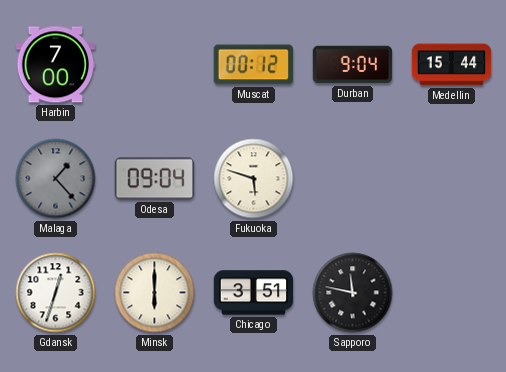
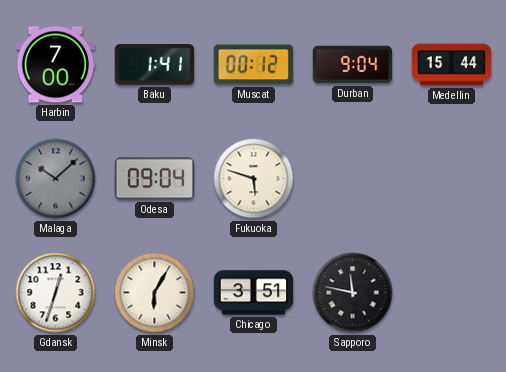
Baku: none -> 1:41 (155, 65)
Malaga: 1:23 -> 10:08 (56, 179)
Minsk: 6:00 -> 6:05 (155, 293)
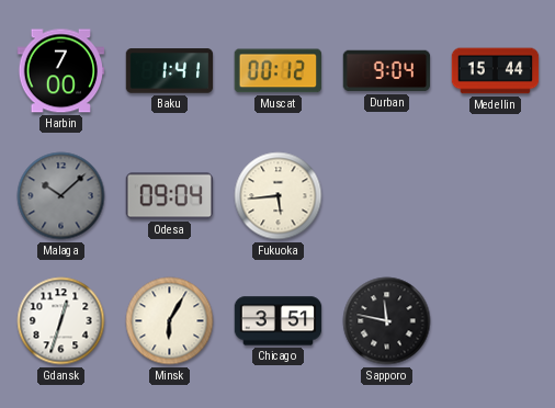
Fukuoka: 5:48 -> 5:44 (279, 196)
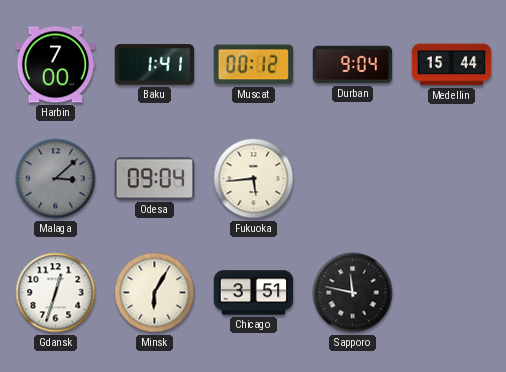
Malaga: 10:08 -> 3:08 (56, 179)
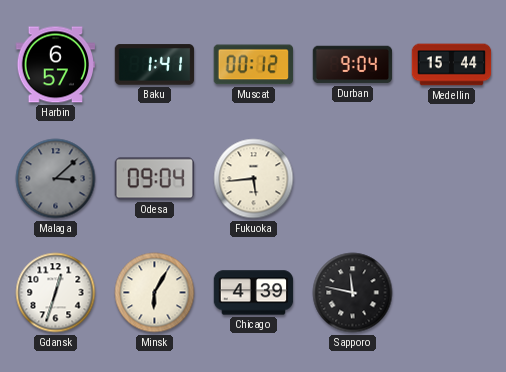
Harbin: 7:00 -> 6:57 (56, 65)
Chicago: 3:51 -> 4:39 (254, 293)
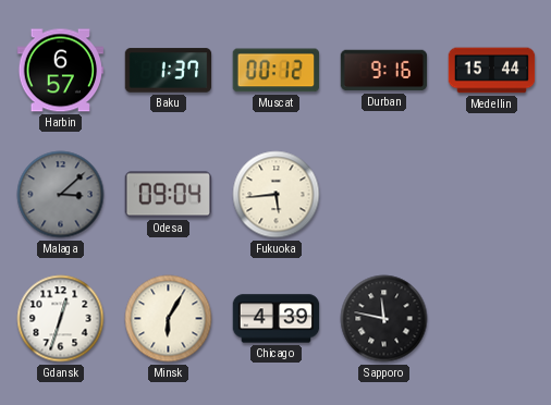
Baku: 1:41 -> 1:37 (169, 71)
Durban: 9:04 -> 9:16 (384, 71)
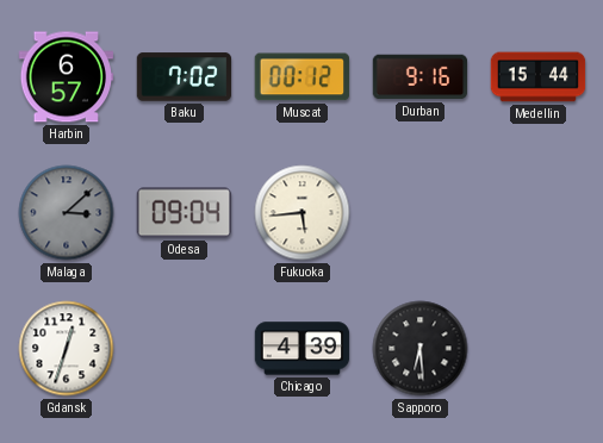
Baku: 1:37 -> 7:02 (185, 77)
Minsk: 6:05 -> none (169, 319)
Sapporo: 11:47 -> 6:29 (421, 349)
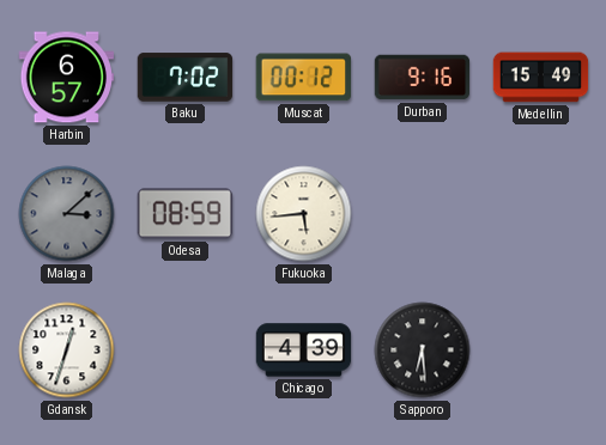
Medellin: 15:44 -> 15:49 (541, 78)
Odesa: 09:04 -> 08:59 (186, 214)
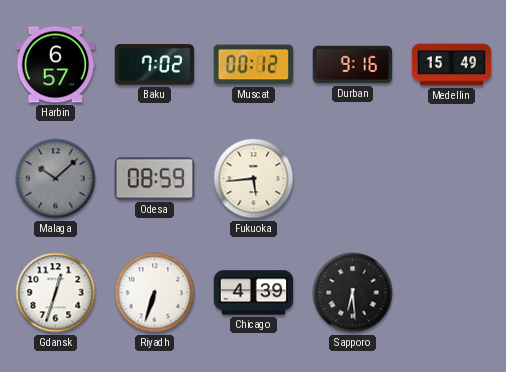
Malaga: 3:08 -> 10:08 (56, 179)
Riyadh: none -> 6:33 (155, 293)
